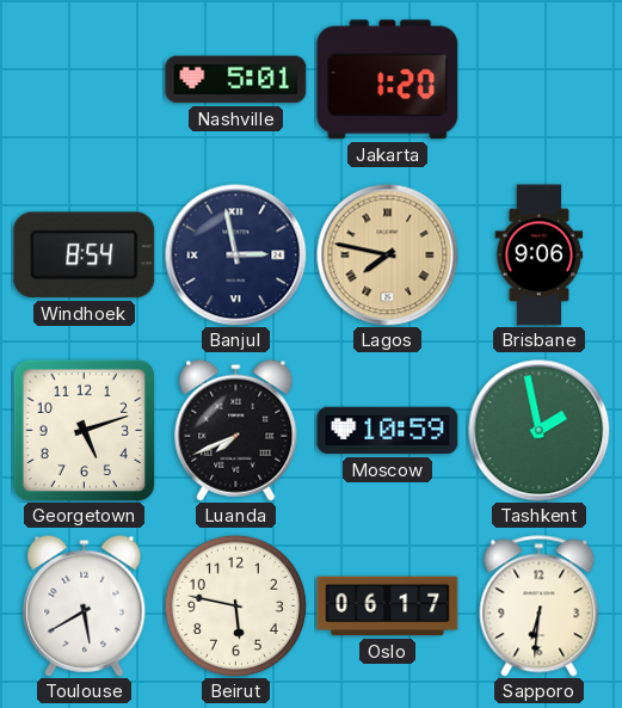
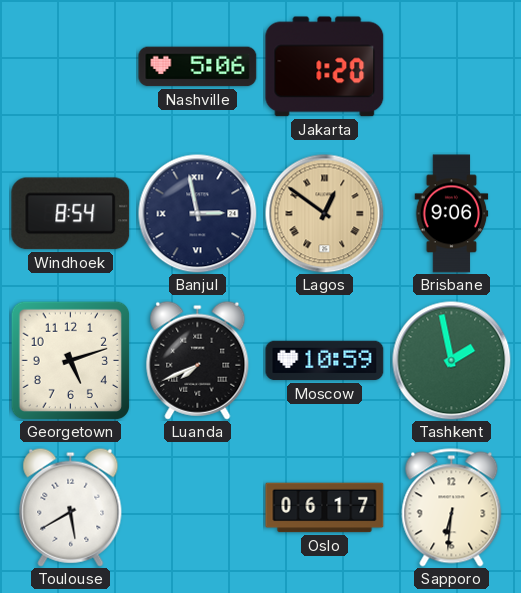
Nashville: 5:01 -> 5:06 (198, 67)
Lagos: 7:47 -> 12:51 (325, 214)
Beirut: 5:47 -> none (235, 605)
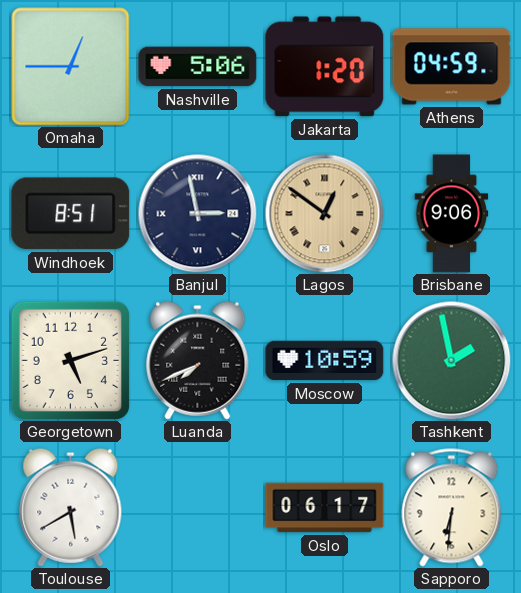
Omaha: none -> 12:45 (71, 67)
Athens: none -> 04:59 (452, 67)
Windhoek: 8:54 -> 8:51 (71, 214)
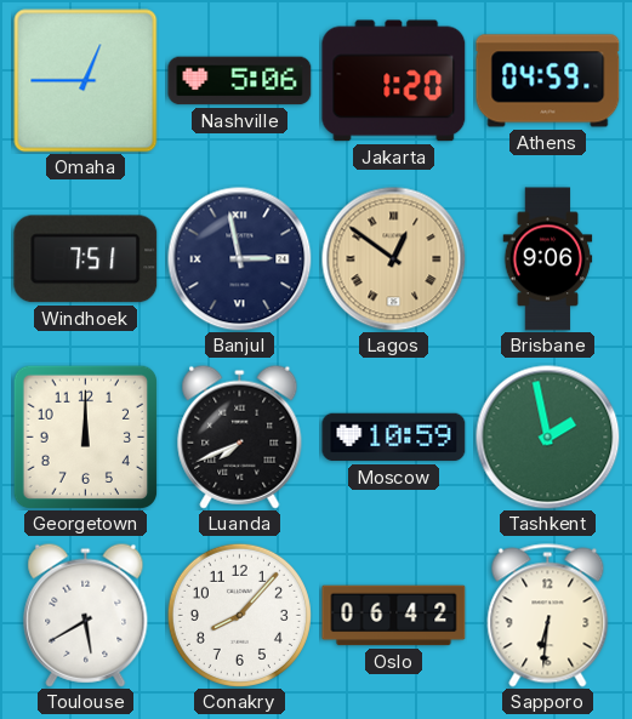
Windhoek: 8:51 -> 7:51 (86, 259)
Georgetown: 5:12 -> 12:00 (85, 436)
Conakry: none -> 8:07 (239, 615)
Oslo: 06:17 -> 06:42 (394, 616)
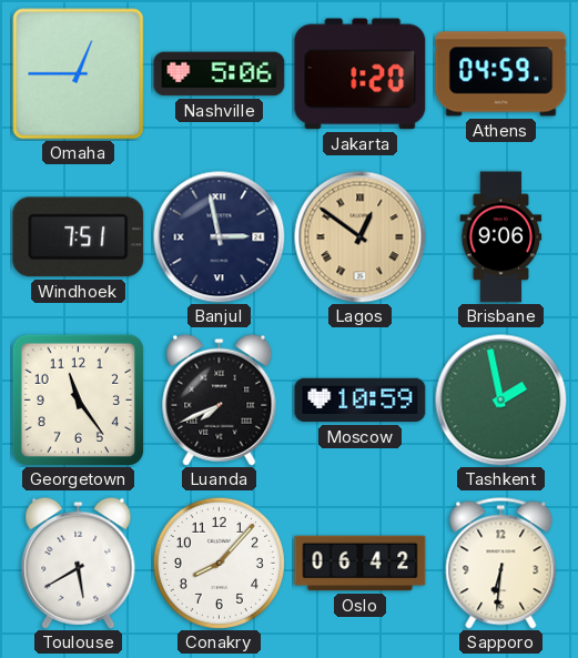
Georgetown: 12:00 -> 11:24 (78, 399)
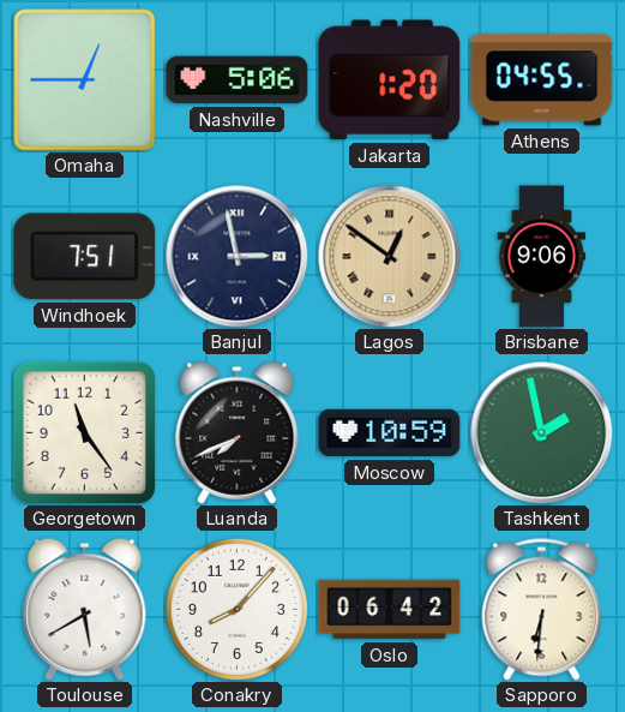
Athens: 04:59 -> 04:55 (542, 80)
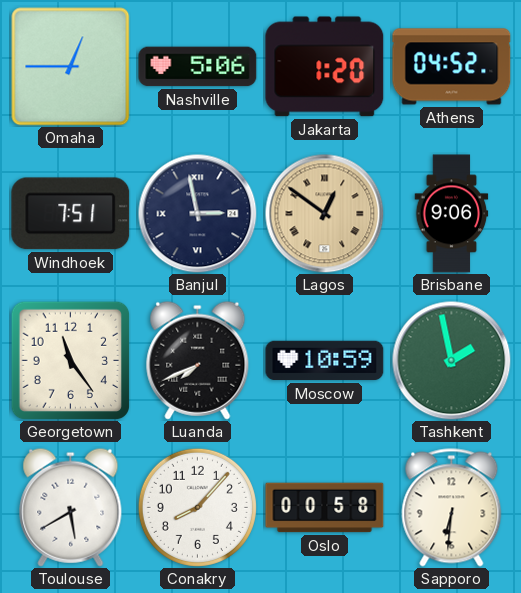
Athens: 04:55 -> 04:52 (452, 67)
Oslo: 06:42 -> 00:58 (325, 508)
